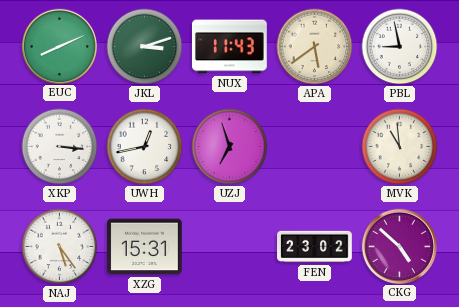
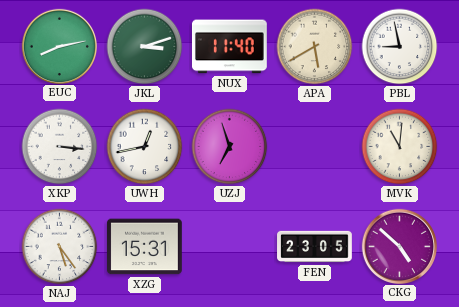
EUC: 8:11 -> 8:13 (59, 46)
NUX: 11:43 -> 11:40 (229, 47)
APA: 5:39 -> 5:40 (315, 47)
MVK: 10:59 -> 11:01 (400, 147)
FEN: 23:02 -> 23:05 (315, 247)
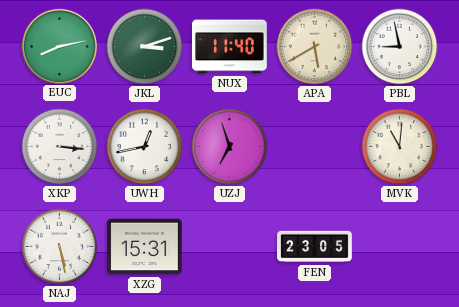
NAJ: 5:24 -> 5:28 (60, 247)
CKG: 4:52 -> none (399, 246)
